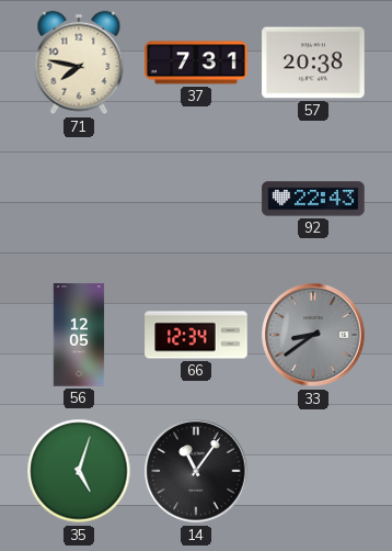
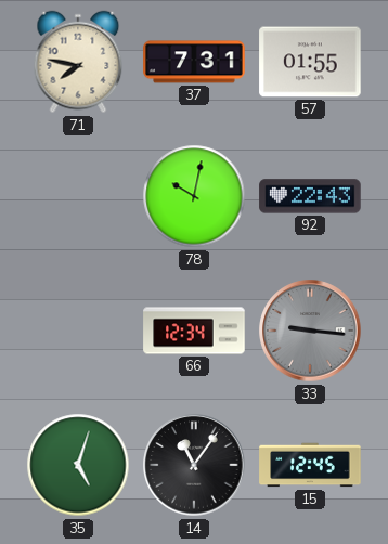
57: 20:38 -> 01:55 (310, 62)
78: none -> 10:02 (194, 196)
56: 12:05 -> none (79, 335)
33: 8:39 -> 9:16 (310, 331)
15: none -> 12:45 (310, 465)
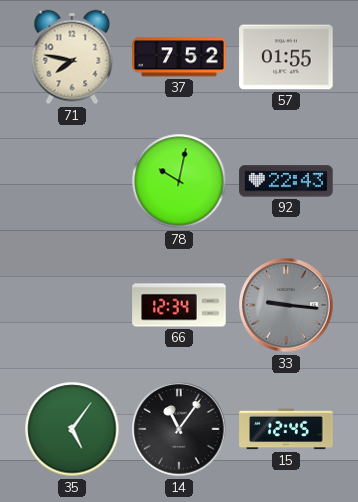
37: 7:31 -> 7:52 (179, 57)
35: 5:03 -> 5:06 (72, 429)
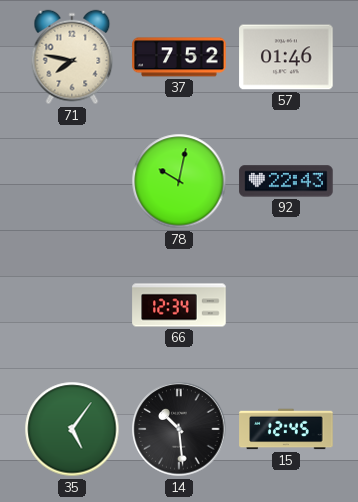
57: 01:55 -> 01:46 (286, 57)
33: 9:16 -> none (286, 305)
14: 11:06 -> 10:29 (179, 429)
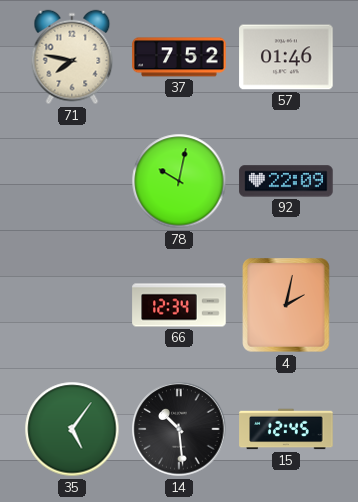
92: 22:43 -> 22:09 (286, 181)
4: none -> 2:02 (286, 305)
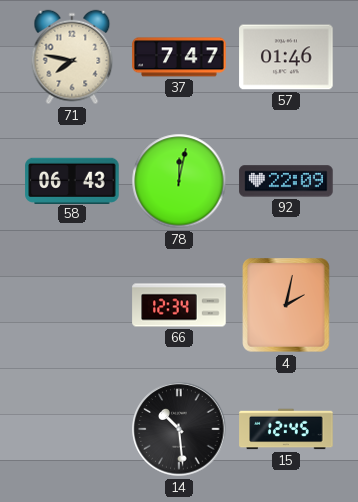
37: 7:52 -> 7:47 (179, 57)
58: none -> 06:43 (72, 180)
78: 10:02 -> 12:02 (179, 181)
35: 5:06 -> none (72, 429)
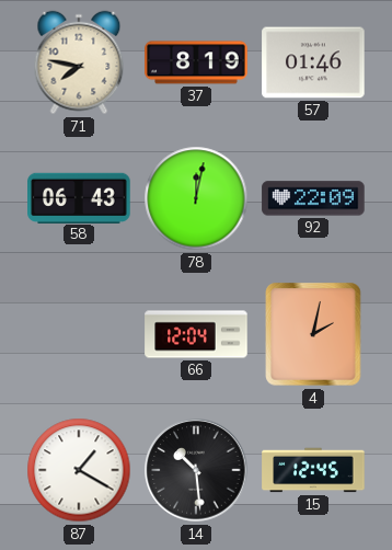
37: 7:47 -> 8:19 (196, 62)
66: 12:34 -> 12:04 (196, 334)
87: none -> 1:20 (79, 470)
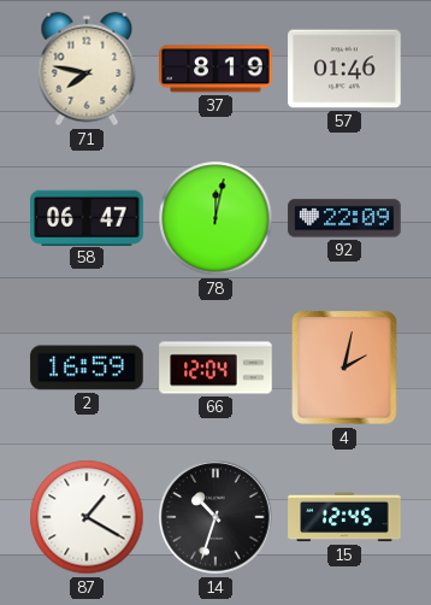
58: 06:43 -> 06:47 (87, 217)
2: none -> 16:59 (87, 368)
14: 10:29 -> 10:33 (215, 517)
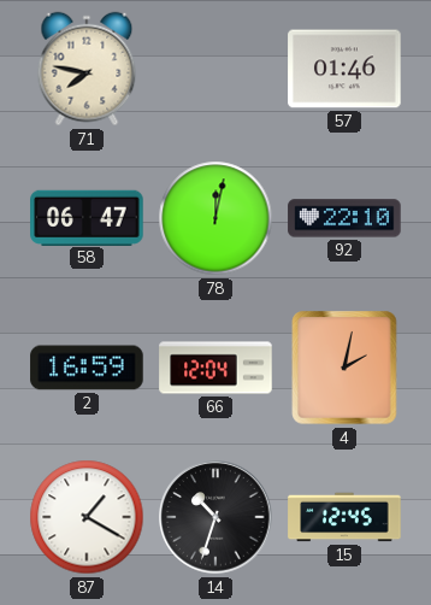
37: 8:19 -> none (215, 69)
92: 22:09 -> 22:10 (344, 218)
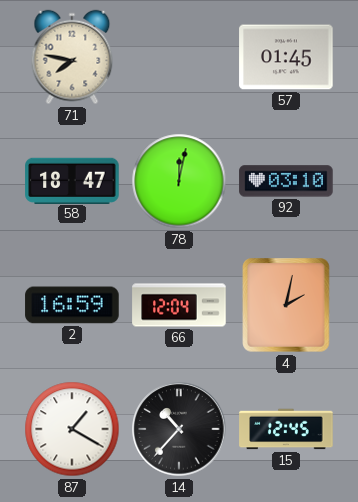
57: 01:46 -> 01:45 (286, 57)
58: 06:47 -> 18:47 (72, 180)
92: 22:10 -> 03:10 (286, 181)
14: 10:33 -> 10:37 (179, 429)
